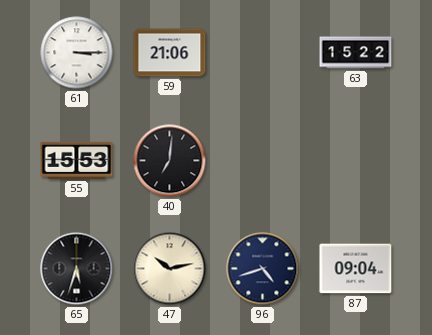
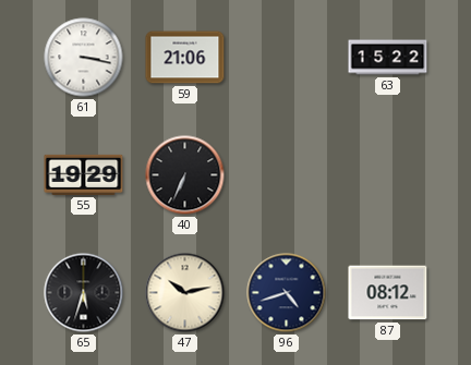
61: 3:15 -> 3:17 (84, 58)
55: 15:53 -> 19:29 (84, 174)
40: 7:01 -> 6:34 (185, 175)
87: 09:04 -> 08:12 (388, 293)
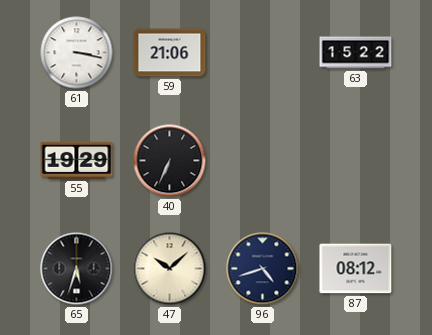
47: 10:13 -> 10:08 (170, 269)
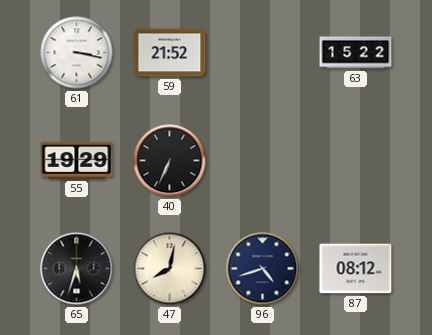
59: 21:06 -> 21:52 (170, 53)
47: 10:08 -> 8:02 (170, 269)
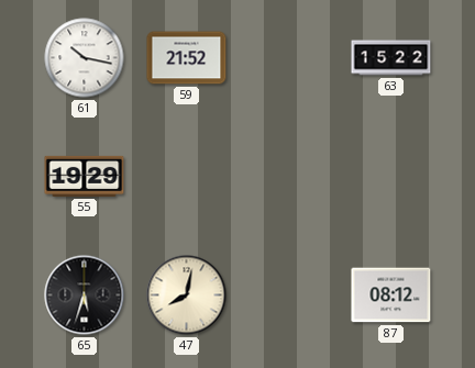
61: 3:17 -> 10:17 (85, 58)
40: 6:34 -> none (170, 161)
96: 4:42 -> none (263, 269)
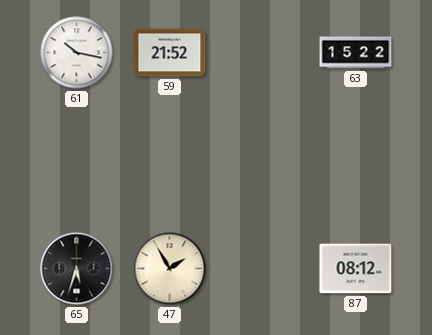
55: 19:29 -> none (85, 176)
47: 8:02 -> 1:55 (170, 269)
